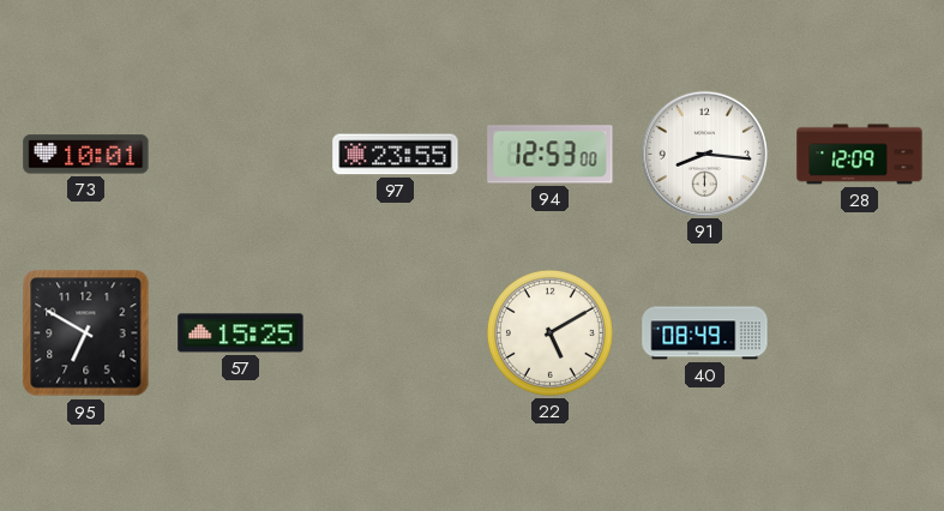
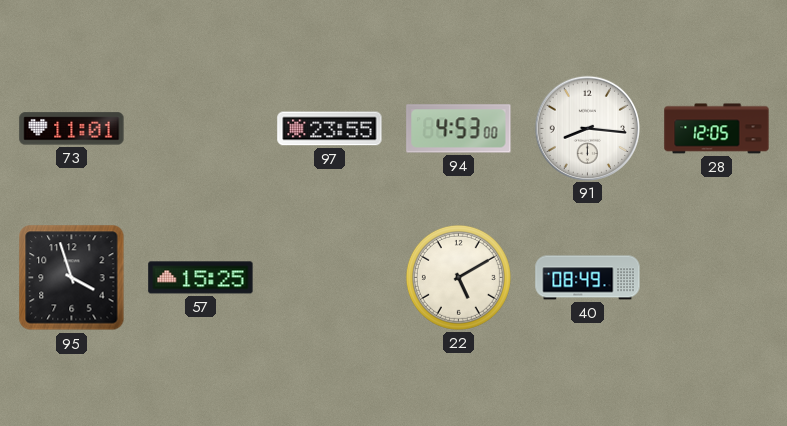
73: 10:01 -> 11:01 (72, 129)
94: 12:53 -> 4:53 (459, 129)
28: 12:09 -> 12:05 (717, 129)
95: 6:50 -> 3:57 (72, 278)
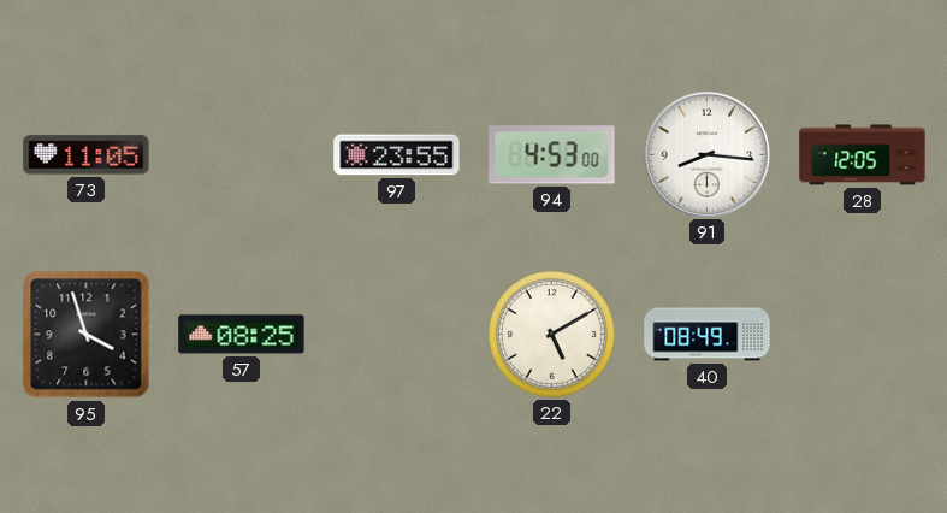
73: 11:01 -> 11:05 (87, 155)
57: 15:25 -> 08:25 (242, 335)
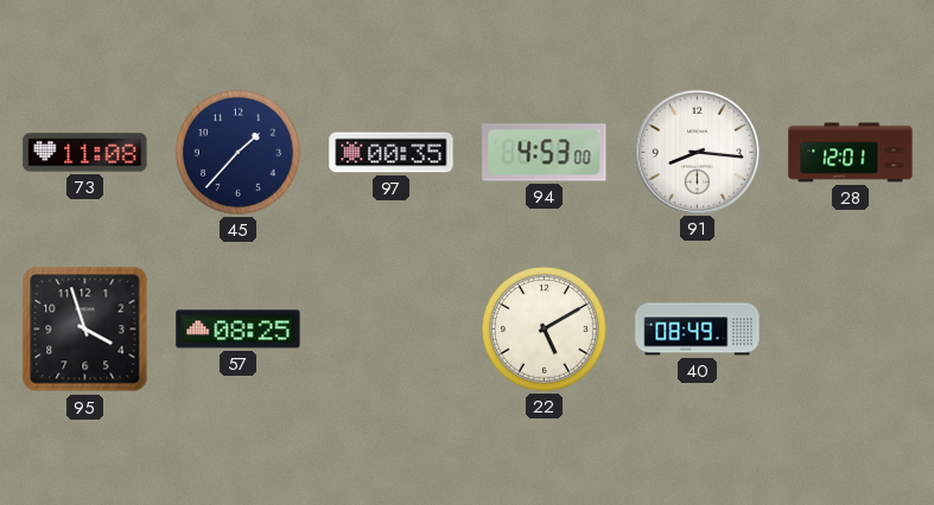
73: 11:05 -> 11:08 (85, 153)
45: none -> 1:37 (237, 152)
97: 23:55 -> 00:35 (392, 153)
28: 12:05 -> 12:01 (851, 153)
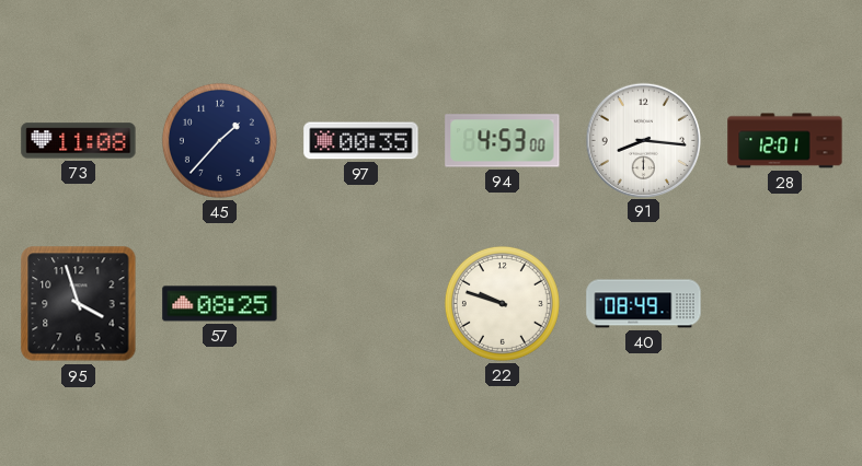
22: 5:10 -> 9:48 (502, 303)
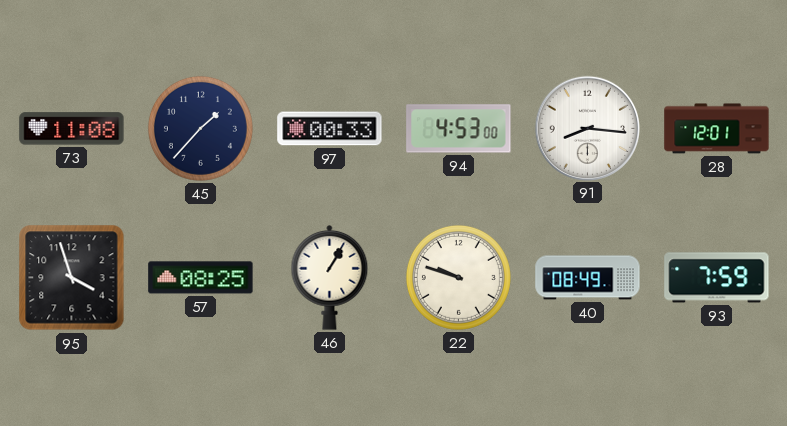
97: 00:35 -> 00:33 (330, 129)
46: none -> 1:05 (330, 277)
93: none -> 7:59 (717, 278)
